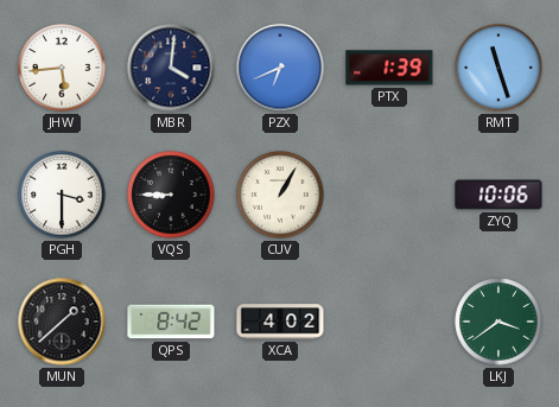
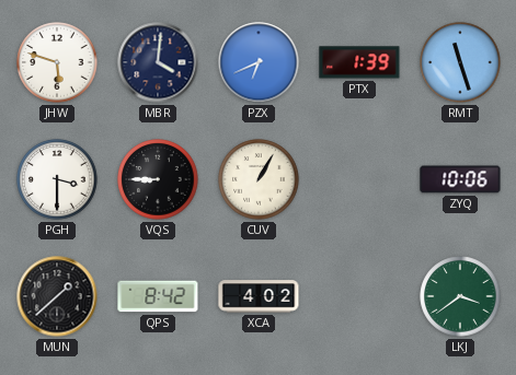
JHW: 5:44 -> 5:48 (57, 62)
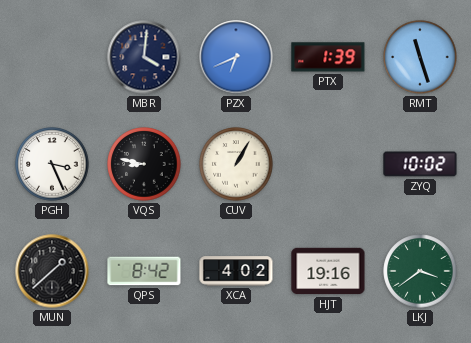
JHW: 5:48 -> none (57, 62)
PGH: 3:30 -> 3:26 (52, 164)
VQS: 8:45 -> 8:47 (144, 164)
ZYQ: 10:06 -> 10:02 (420, 164)
HJT: none -> 19:16 (328, 271)
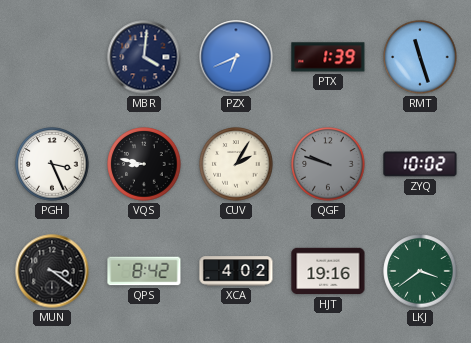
CUV: 1:05 -> 2:05 (236, 164)
QGF: none -> 9:48 (328, 164)
MUN: 1:38 -> 3:21 (52, 271)
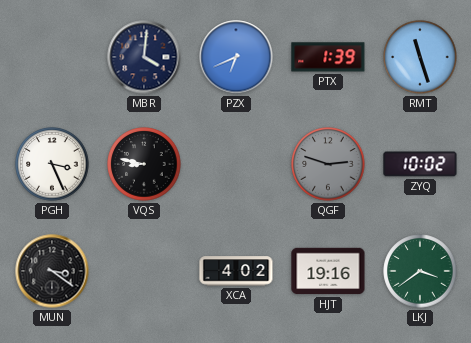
CUV: 2:05 -> none (236, 164)
QGF: 9:48 -> 2:48 (328, 164)
QPS: 8:42 -> none (144, 271)
